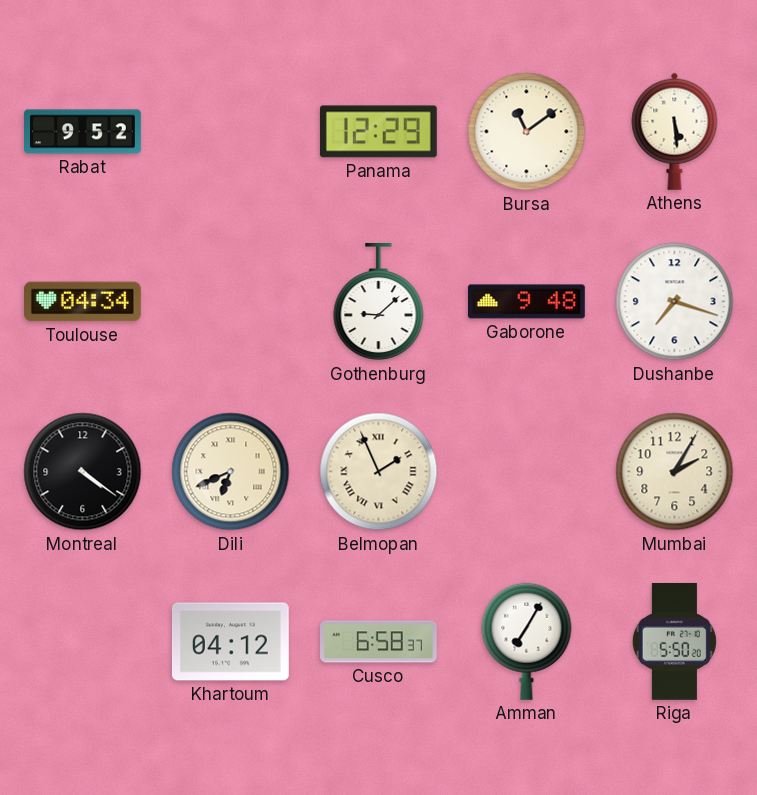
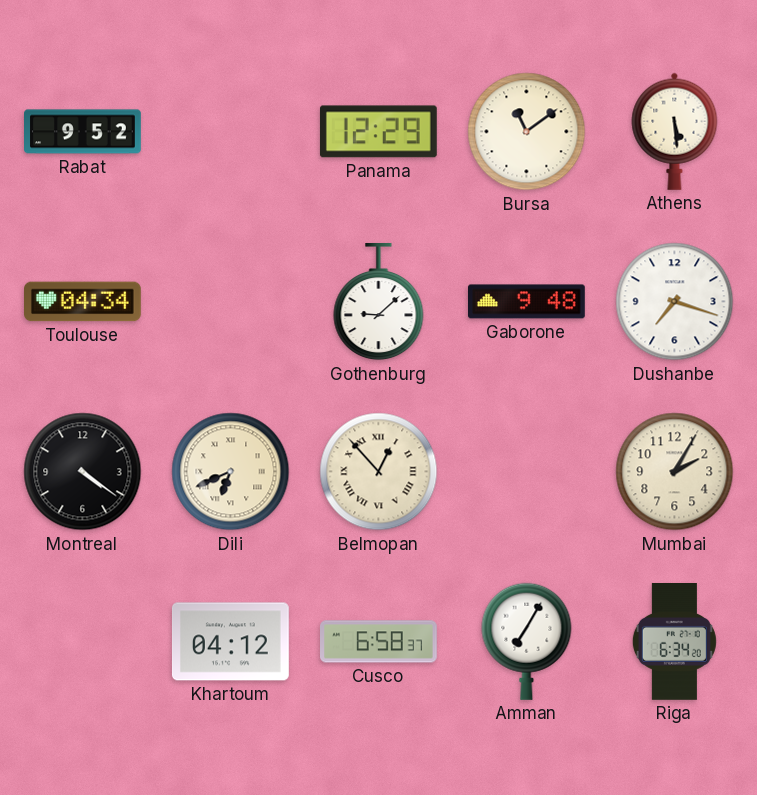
Belmopan: 1:56 -> 12:53 (379, 472)
Riga: 5:50 -> 6:34 (674, 642)
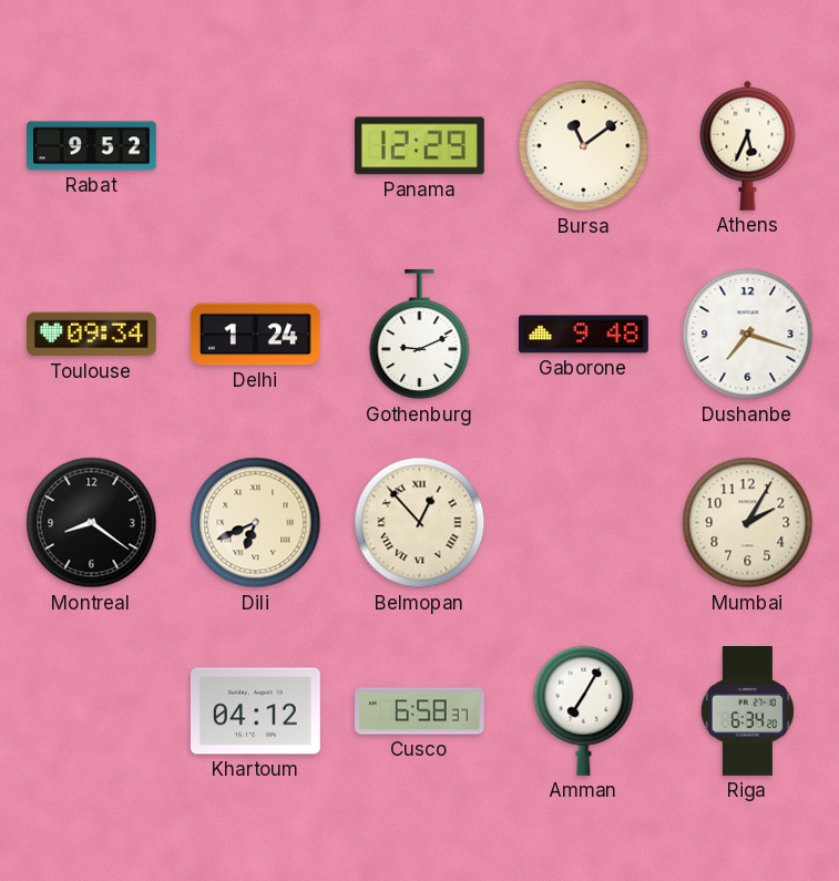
Athens: 5:29 -> 5:34 (748, 145)
Toulouse: 04:34 -> 09:34 (92, 335)
Delhi: none -> 1:24 (255, 335)
Gothenburg: 9:08 -> 9:11 (420, 335)
Montreal: 4:21 -> 8:21 (92, 523)
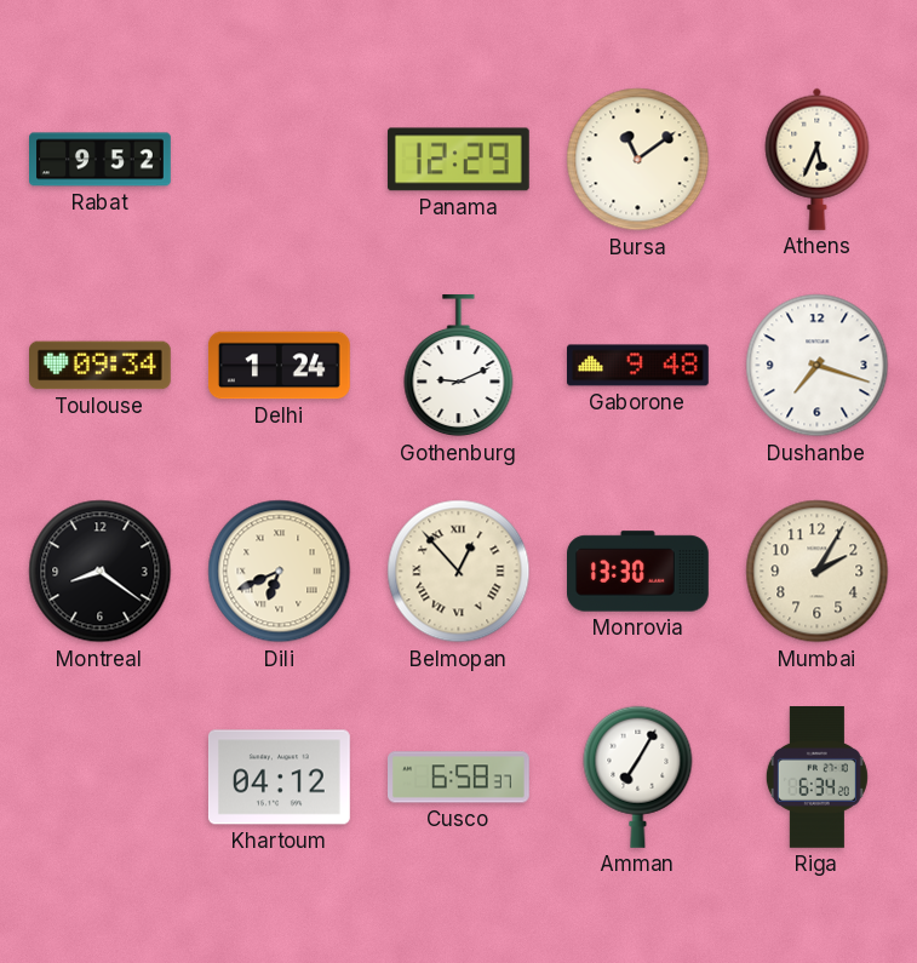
Monrovia: none -> 13:30 (638, 572)
